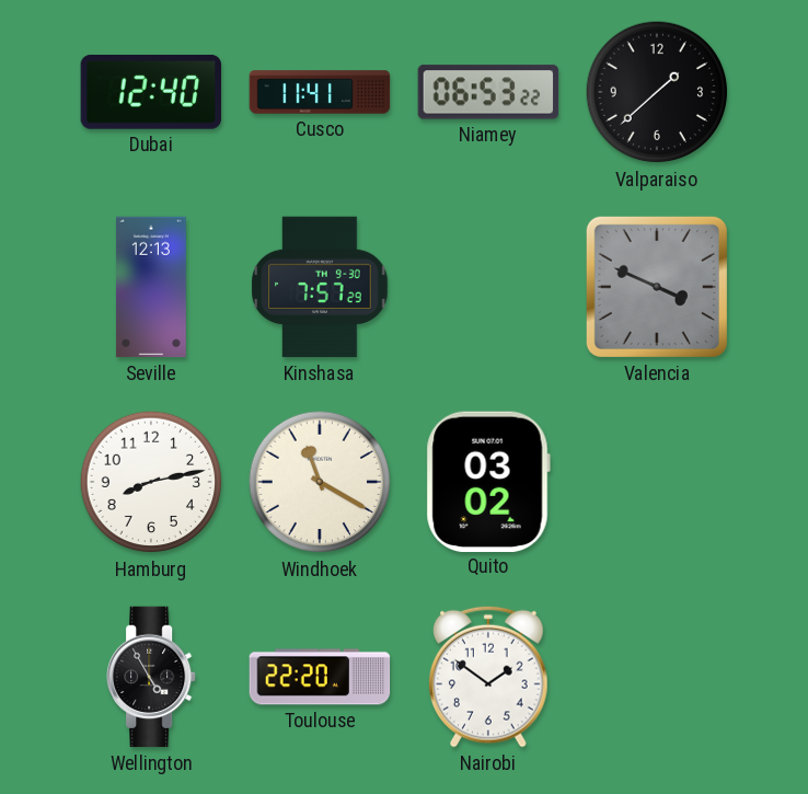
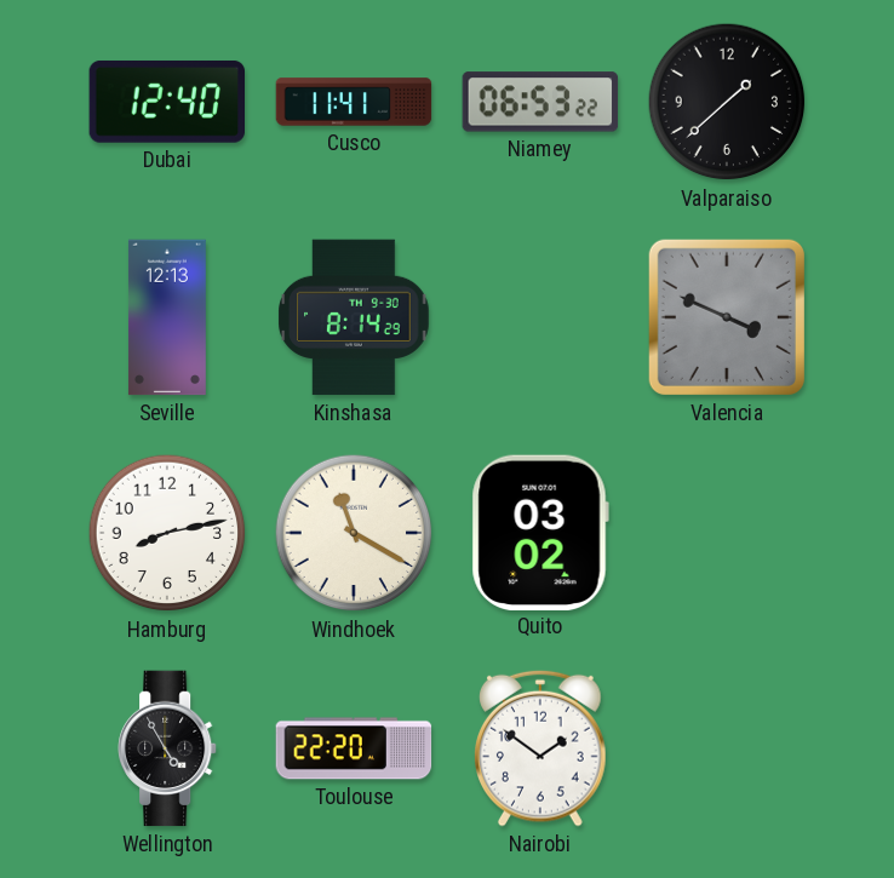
Kinshasa: 7:57 -> 8:14 (354, 317)
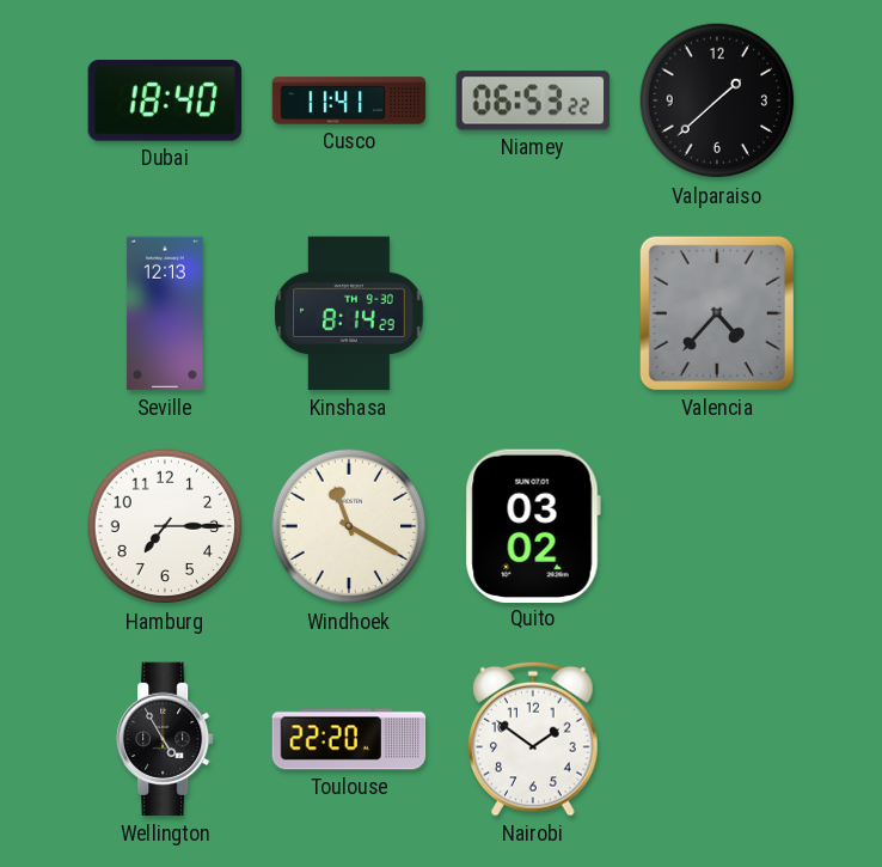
Dubai: 12:40 -> 18:40 (164, 100)
Valencia: 3:49 -> 4:37 (717, 313)
Hamburg: 8:13 -> 7:15 (165, 526)
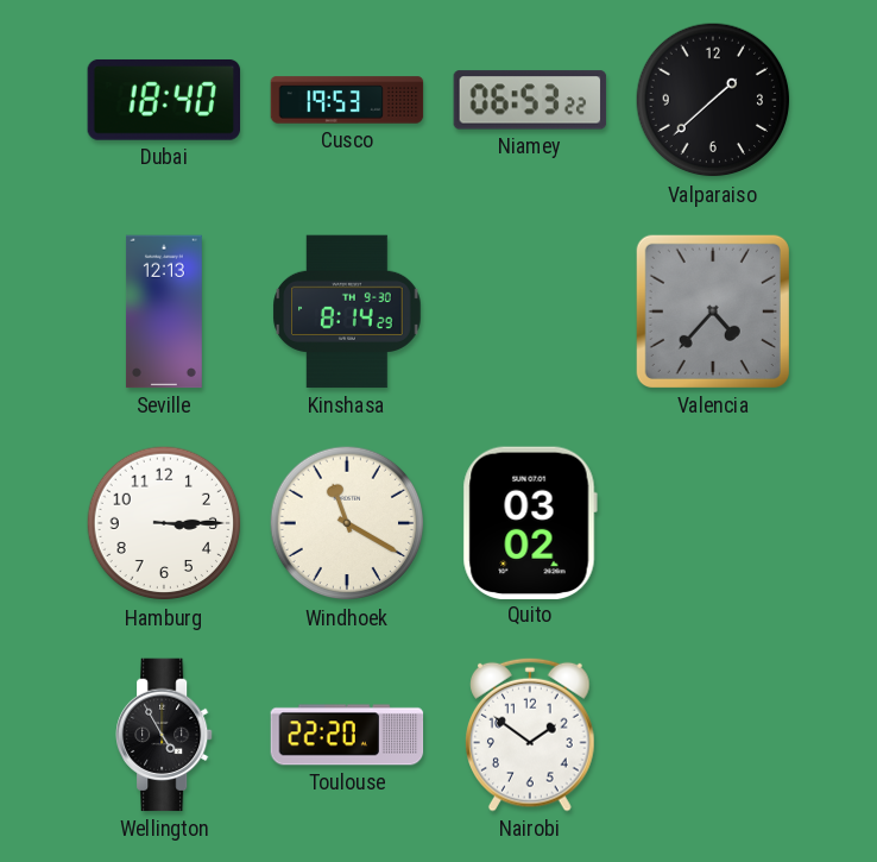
Cusco: 11:41 -> 19:53 (347, 100)
Hamburg: 7:15 -> 3:15 (164, 523)
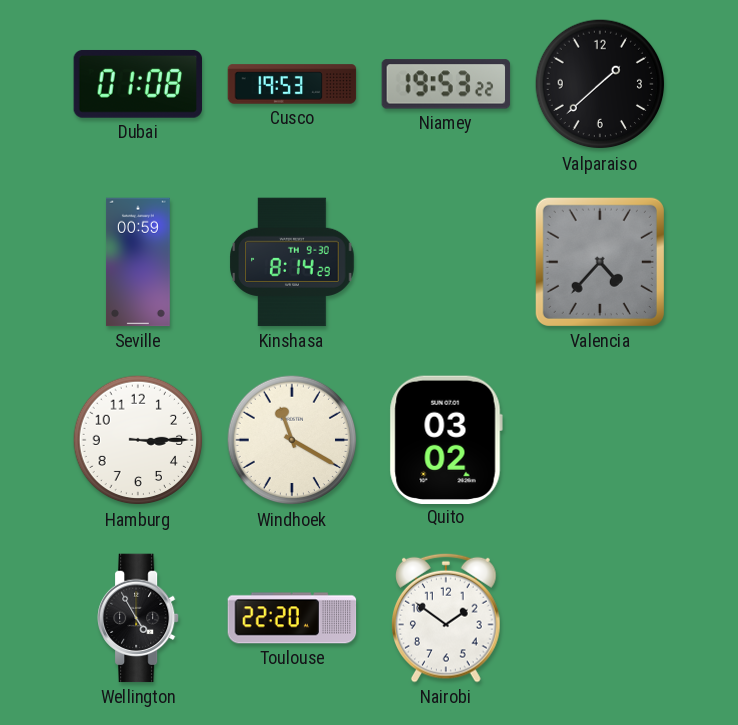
Dubai: 18:40 -> 01:08 (137, 84)
Niamey: 06:53 -> 19:53 (446, 84)
Seville: 12:13 -> 00:59 (138, 262)
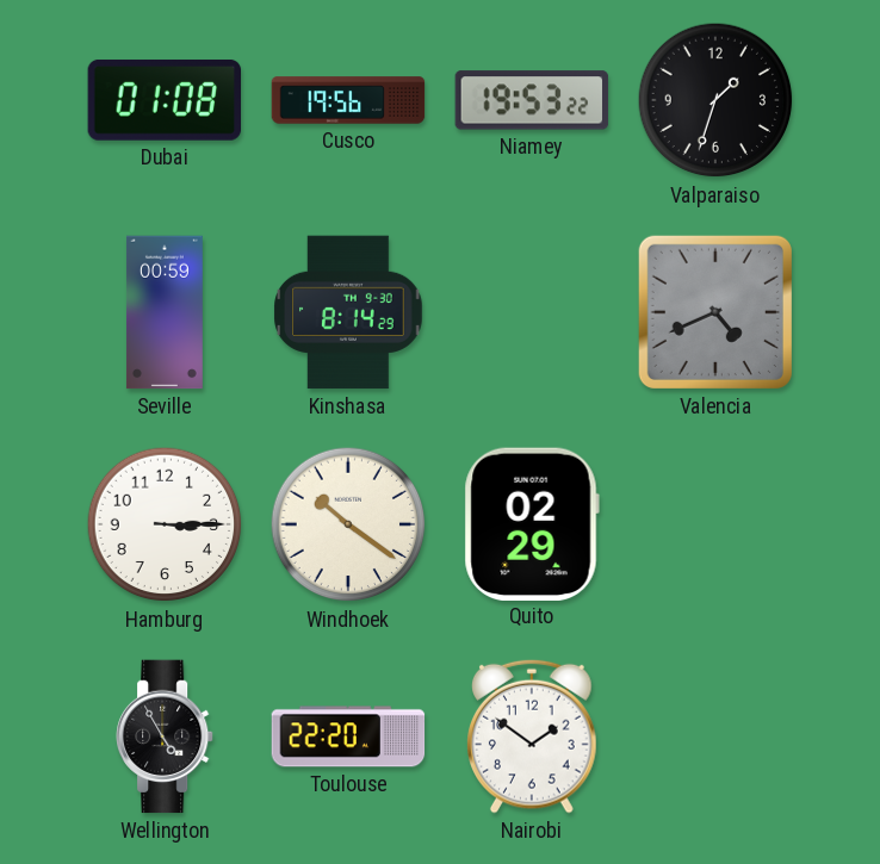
Cusco: 19:53 -> 19:56 (348, 100)
Valparaiso: 1:38 -> 1:33 (715, 100)
Valencia: 4:37 -> 4:41 (715, 312)
Windhoek: 11:20 -> 10:21 (348, 524)
Quito: 03:02 -> 02:29 (532, 523)
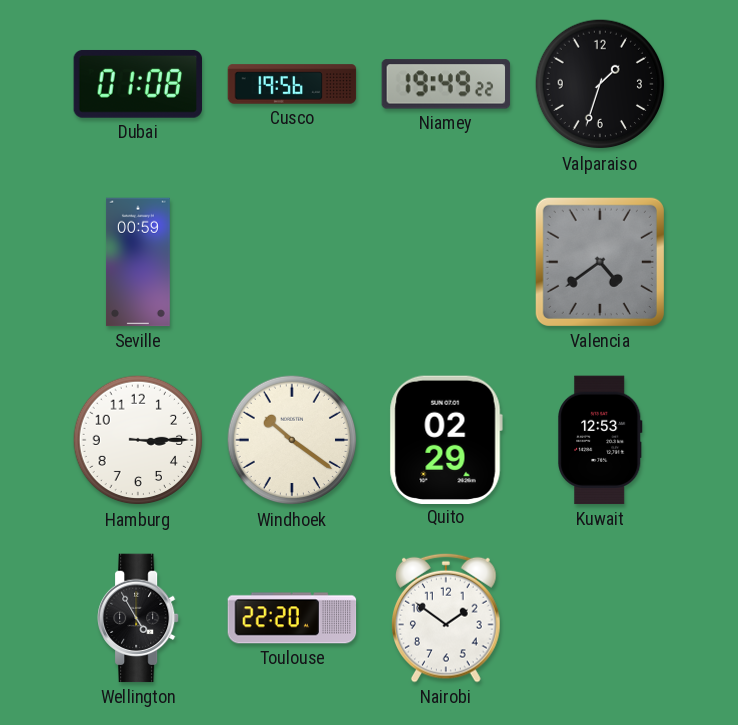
Niamey: 19:53 -> 19:49 (446, 84)
Kinshasa: 8:14 -> none (348, 312)
Valencia: 4:41 -> 4:39 (600, 262)
Kuwait: none -> 12:53 (600, 440)
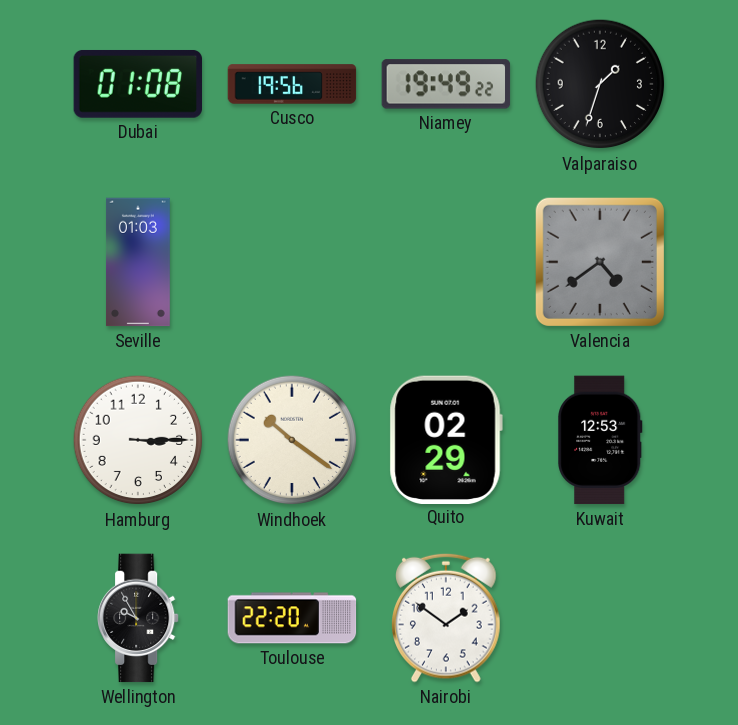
Seville: 00:59 -> 01:03 (138, 262)
Wellington: 4:55 -> 9:55 (139, 618)
